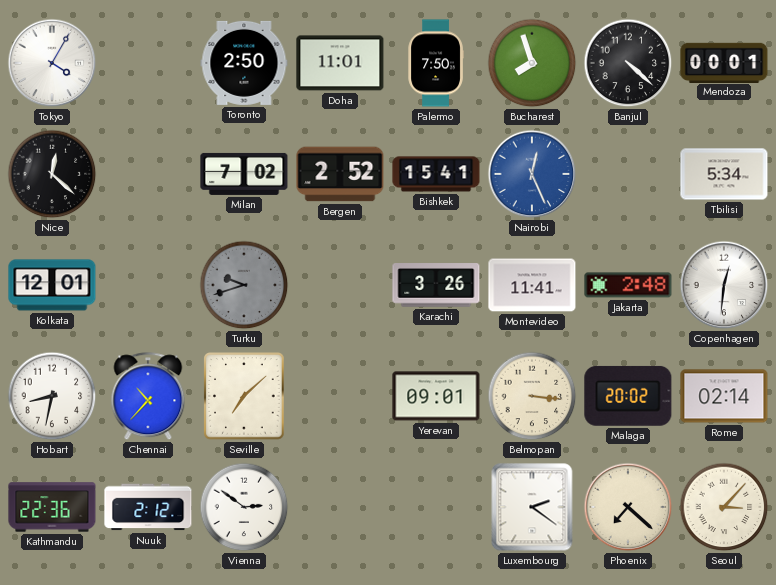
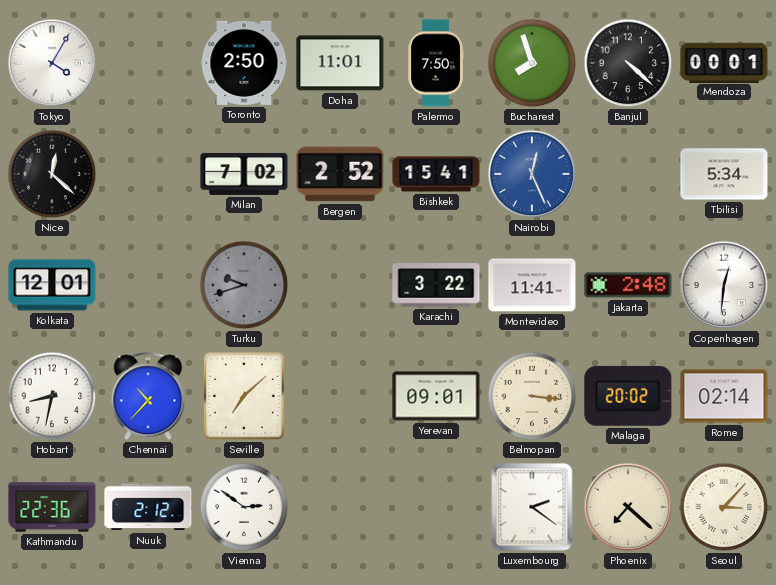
Karachi: 3:26 -> 3:22 (436, 285)
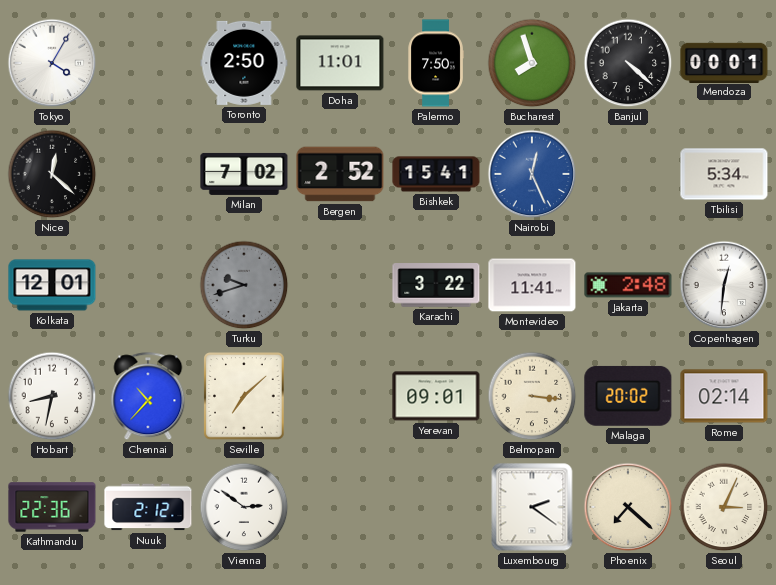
Seoul: 3:07 -> 3:04 (724, 507)
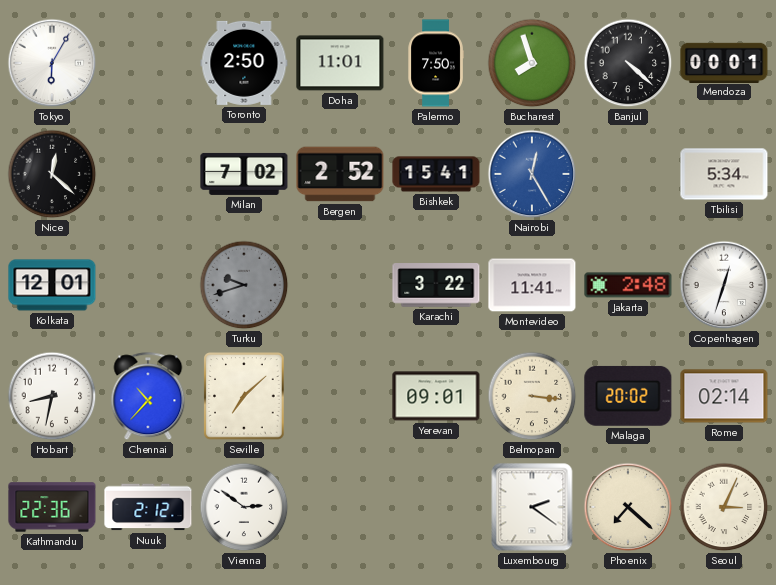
Tokyo: 4:05 -> 6:05 (52, 63)
Nairobi: 12:26 -> 12:25 (532, 174)
Copenhagen: 12:31 -> 12:33 (724, 285)
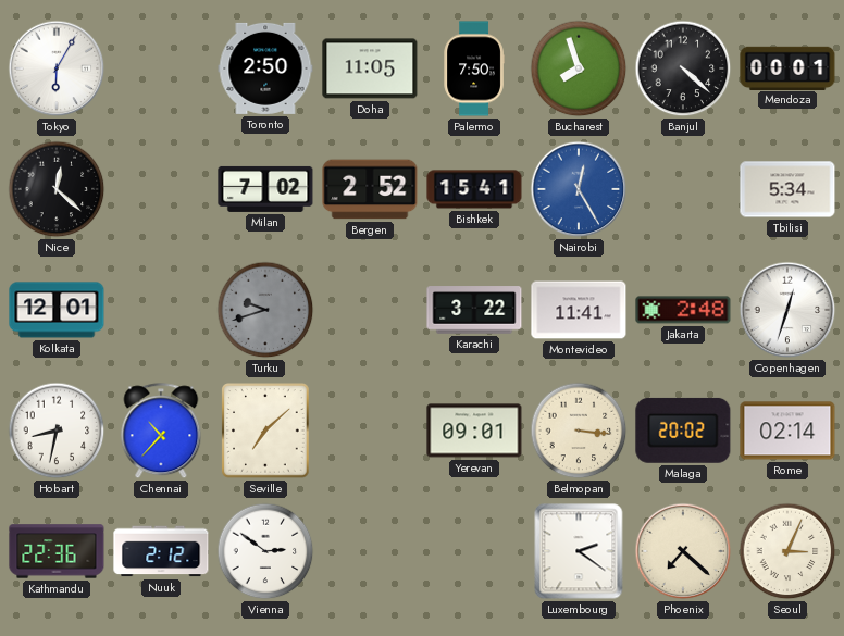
Doha: 11:01 -> 11:05 (370, 68)
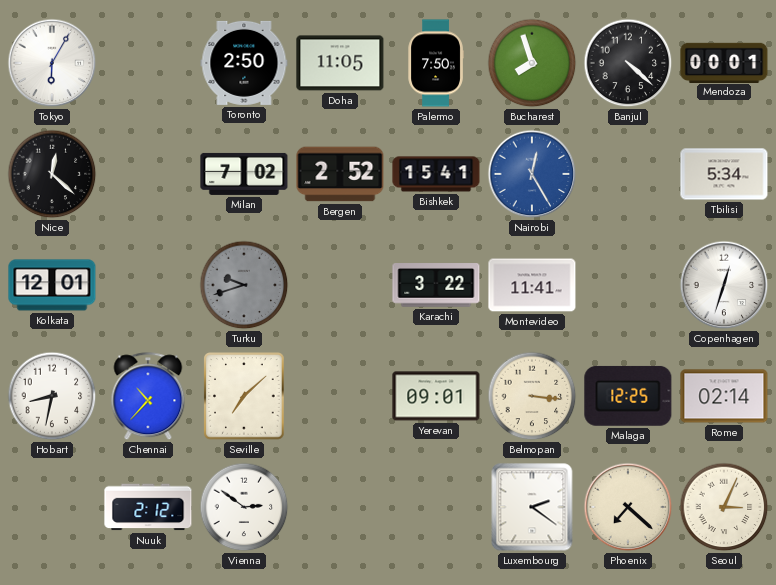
Jakarta: 2:48 -> none (683, 310)
Malaga: 20:02 -> 12:25 (628, 396)
Kathmandu: 22:36 -> none (57, 551)
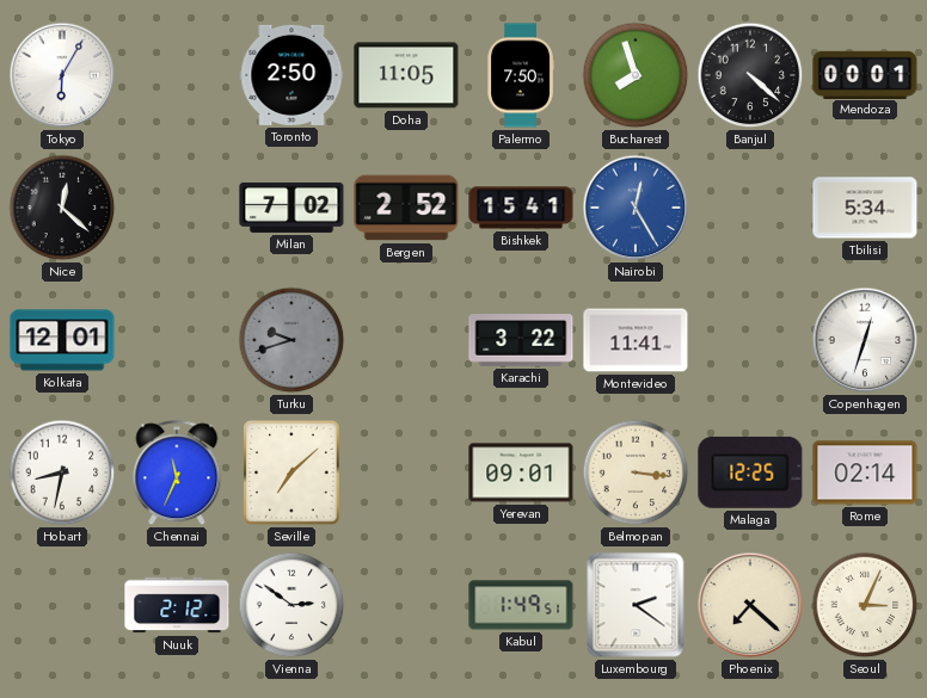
Chennai: 10:37 -> 11:34 (177, 474)
Kabul: none -> 1:49 (521, 605)
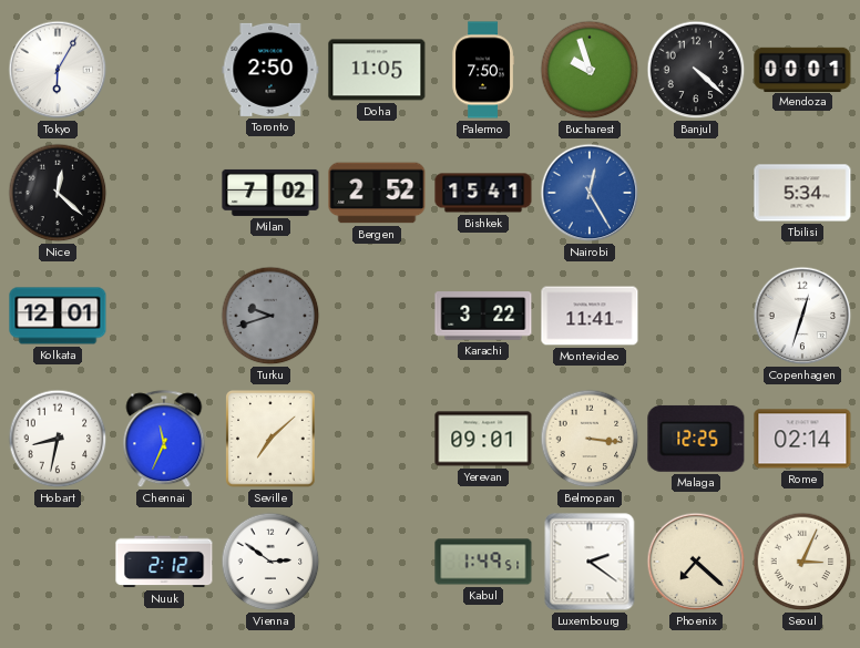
Bucharest: 7:57 -> 9:57 (590, 70)
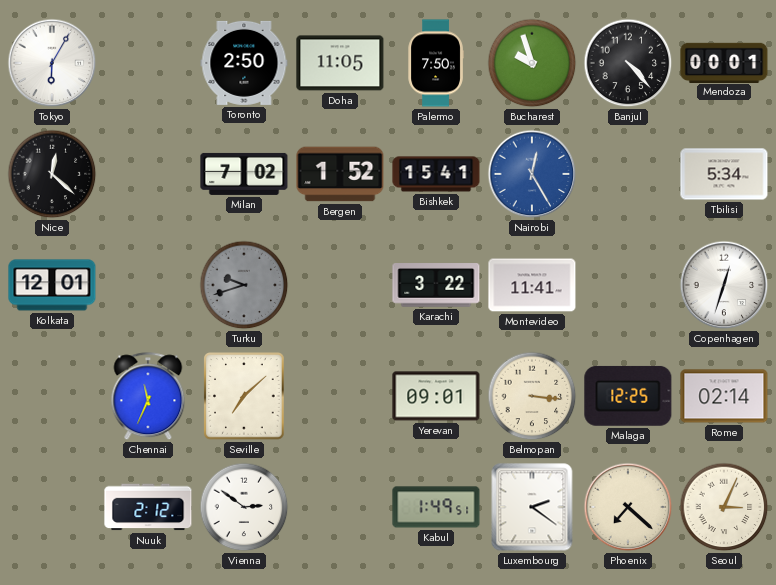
Banjul: 4:22 -> 4:23 (628, 63)
Bergen: 2:52 -> 1:52 (340, 174)
Hobart: 8:32 -> none (58, 439)
